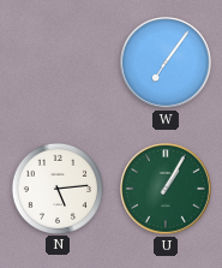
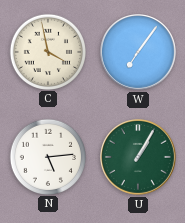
C: none -> 3:58 (47, 51)
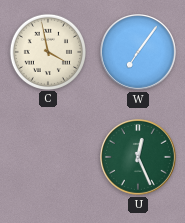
N: 5:14 -> none (47, 156)
U: 1:05 -> 12:26 (139, 158)
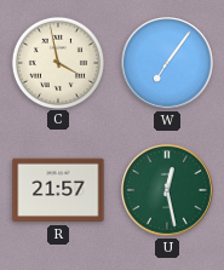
R: none -> 21:57 (58, 190)
U: 12:26 -> 12:28 (168, 191)
